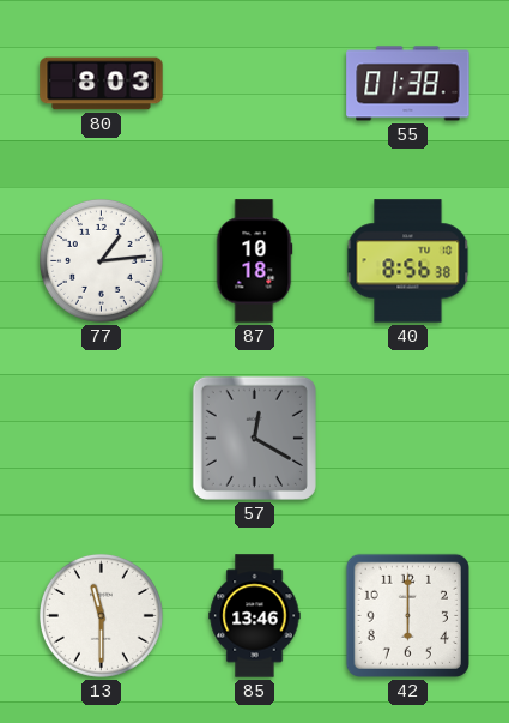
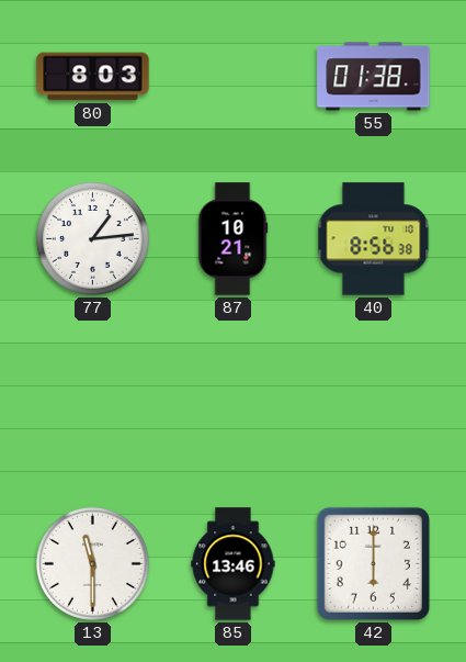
87: 10:18 -> 10:21 (232, 239)
57: 12:20 -> none (254, 438)
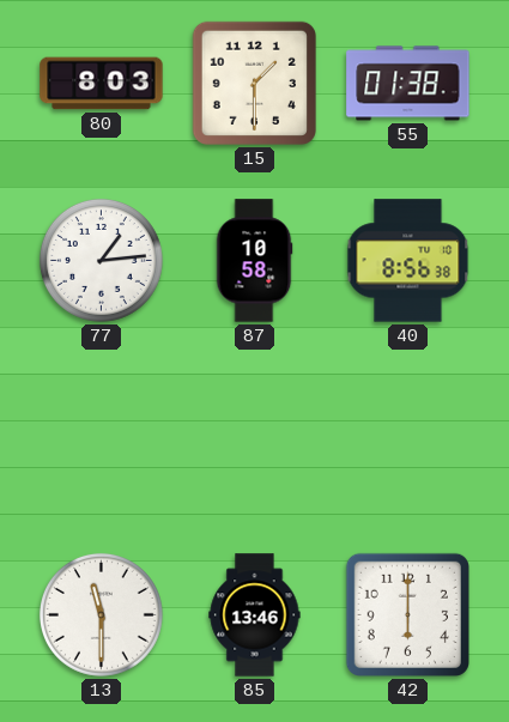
15: none -> 1:30 (254, 83)
87: 10:21 -> 10:58 (254, 261)
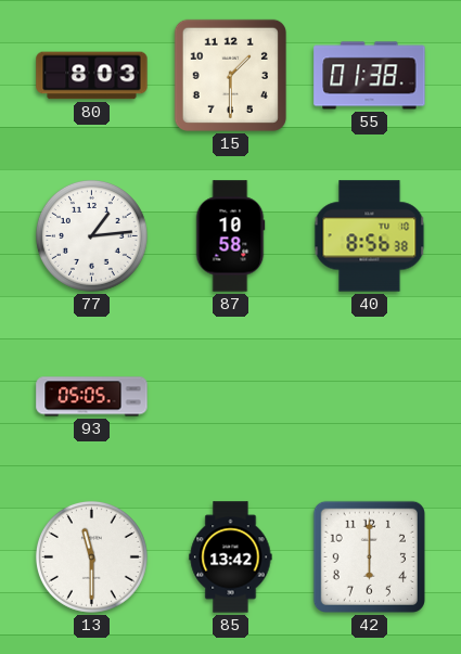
93: none -> 05:05 (92, 397)
85: 13:46 -> 13:42 (231, 557)
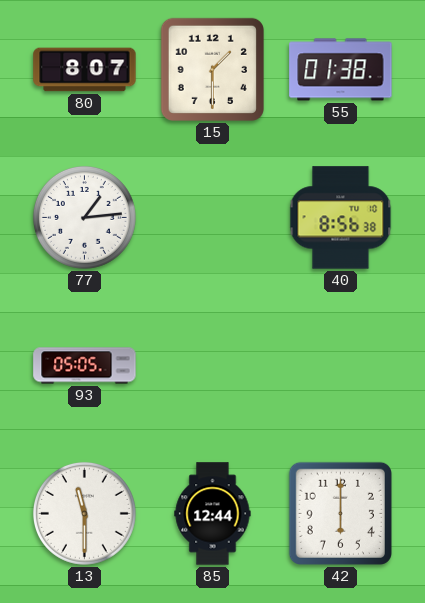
80: 8:03 -> 8:07 (85, 70)
87: 10:58 -> none (230, 236)
85: 13:42 -> 12:44 (213, 514)
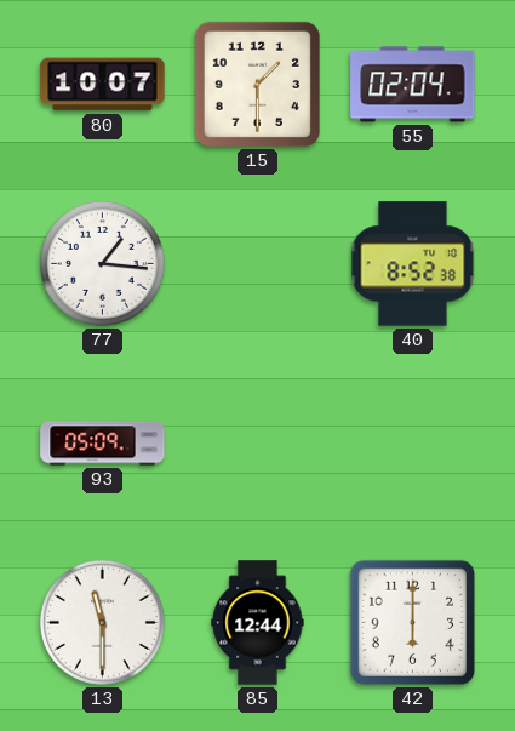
80: 8:07 -> 10:07 (103, 85)
55: 01:38 -> 02:04 (413, 85)
77: 1:14 -> 1:16 (102, 263)
40: 8:56 -> 8:52 (413, 264)
93: 05:05 -> 05:09 (103, 444)
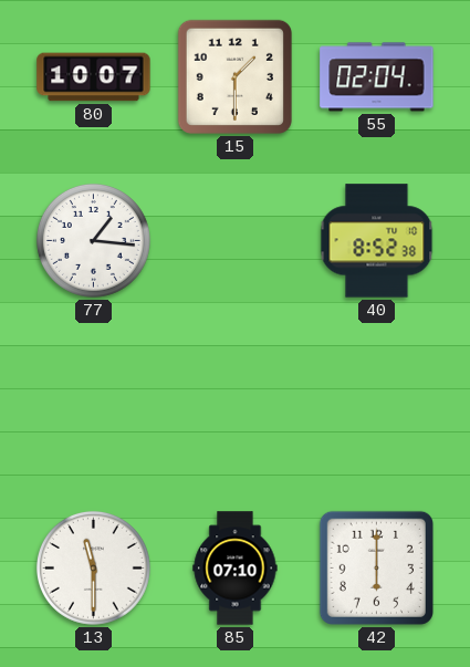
93: 05:09 -> none (103, 444)
85: 12:44 -> 07:10 (236, 569)
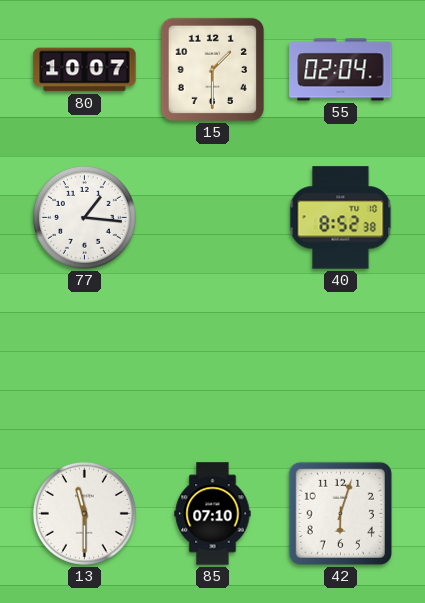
42: 6:00 -> 6:03 (340, 513)
